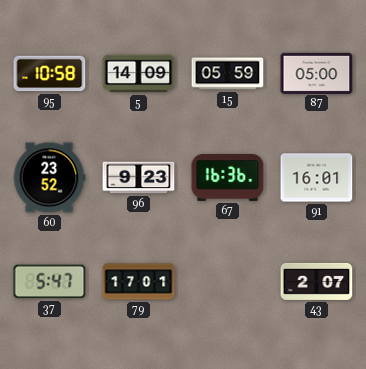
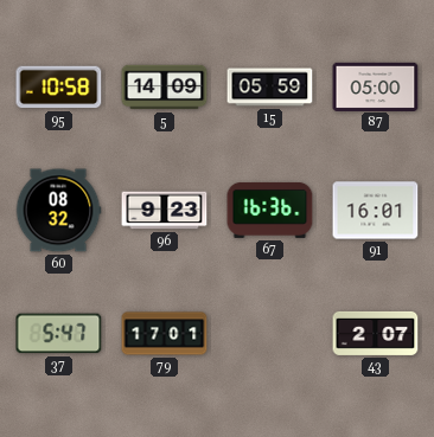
60: 23:52 -> 08:32 (58, 211)
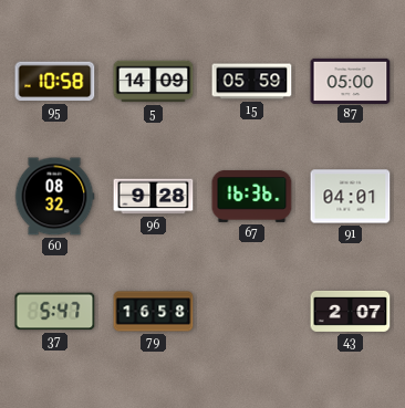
96: 9:23 -> 9:28 (154, 197)
91: 16:01 -> 04:01 (351, 197)
79: 17:01 -> 16:58 (154, 312)
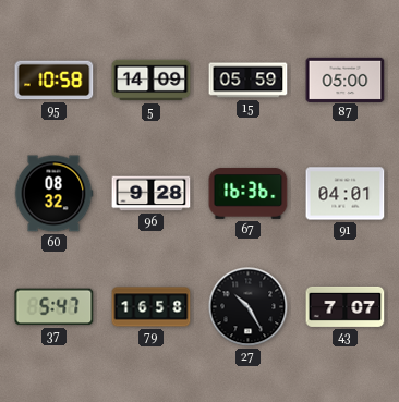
27: none -> 10:25 (249, 307)
43: 2:07 -> 7:07 (346, 306)
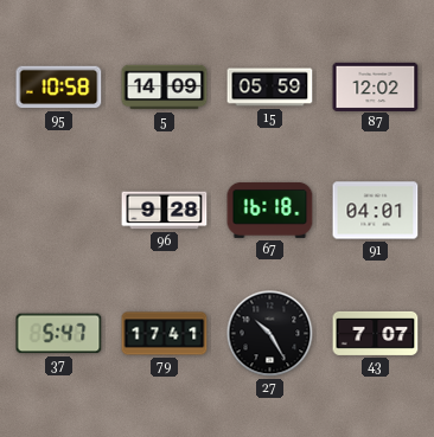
87: 05:00 -> 12:02 (376, 86)
60: 08:32 -> none (53, 194)
67: 16:36 -> 16:18 (270, 210)
79: 16:58 -> 17:41 (165, 334)
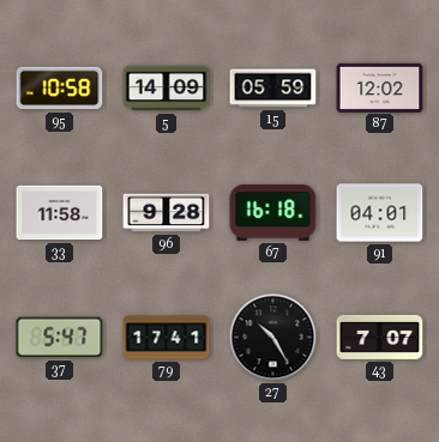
33: none -> 11:58 (60, 213)
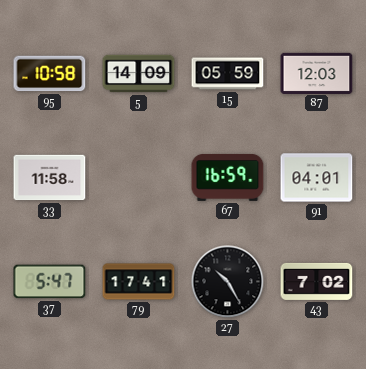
87: 12:02 -> 12:03 (317, 73)
96: 9:28 -> none (167, 213)
67: 16:18 -> 16:59 (228, 177)
43: 7:07 -> 7:02 (317, 281)
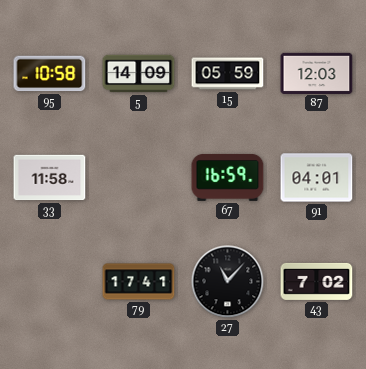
37: 5:47 -> none (50, 282)
27: 10:25 -> 11:07 (228, 282)
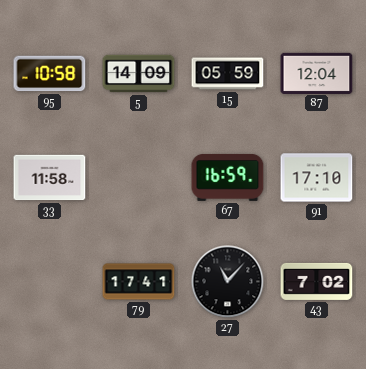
87: 12:03 -> 12:04 (317, 73)
91: 04:01 -> 17:10 (317, 178)
